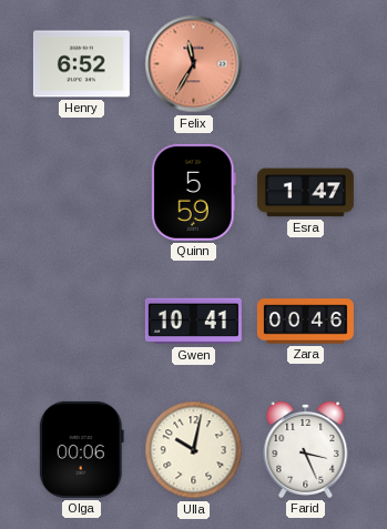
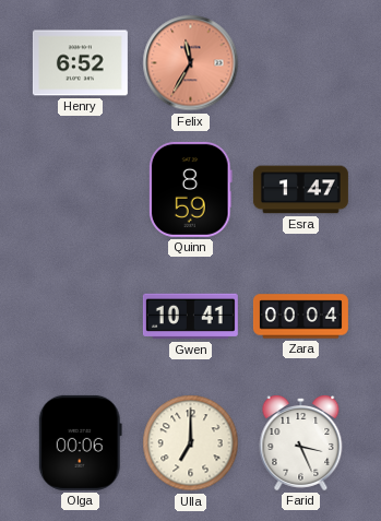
Quinn: 5:59 -> 8:59 (190, 189)
Zara: 00:46 -> 00:04 (300, 317)
Ulla: 10:02 -> 7:00 (191, 443)
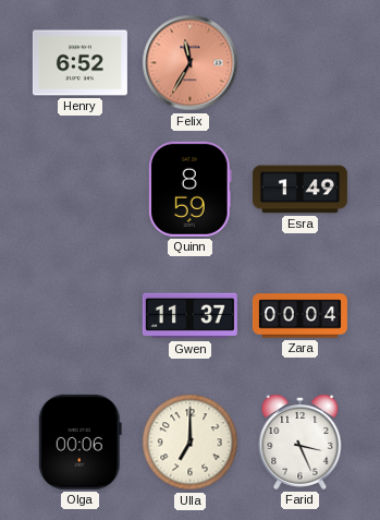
Esra: 1:47 -> 1:49 (299, 190)
Gwen: 10:41 -> 11:37 (189, 316)
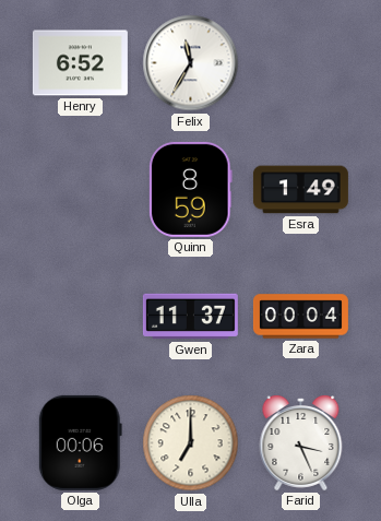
Felix dial: salmon -> white (191, 63)
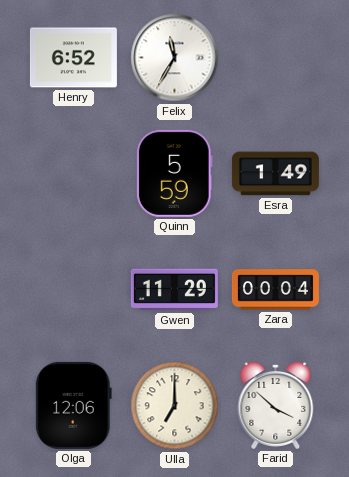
Quinn: 8:59 -> 5:59 (174, 173)
Gwen: 11:37 -> 11:29 (174, 290)
Olga: 00:06 -> 12:06 (73, 405)
Farid: 3:26 -> 3:52 (276, 406)
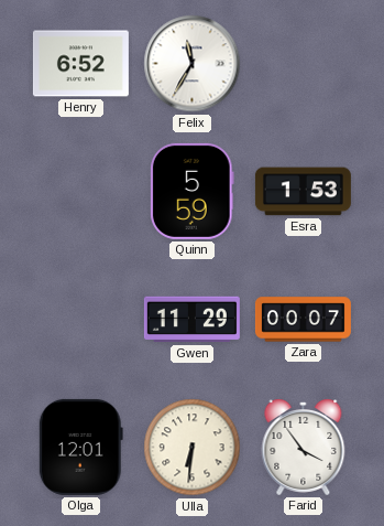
Esra: 1:49 -> 1:53 (303, 192)
Zara: 00:04 -> 00:07 (303, 320)
Olga: 12:06 -> 12:01 (80, 447)
Ulla: 7:00 -> 6:31 (193, 448)
Farid: 3:52 -> 3:54 (304, 448)
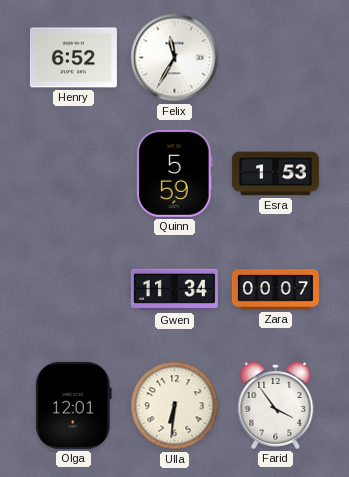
Gwen: 11:29 -> 11:34 (174, 290)
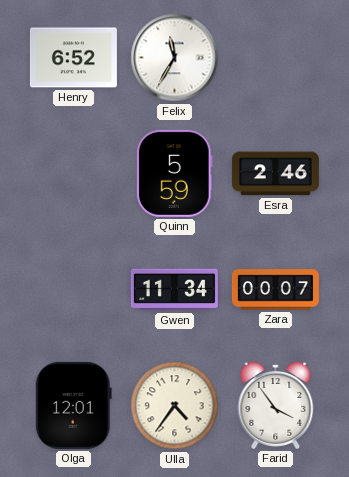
Esra: 1:53 -> 2:46 (275, 174)
Ulla: 6:31 -> 4:36 (175, 406)
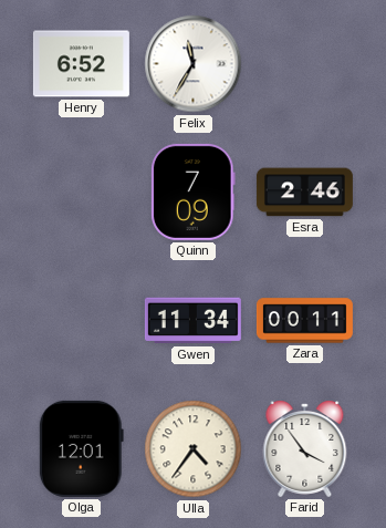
Quinn: 5:59 -> 7:09 (192, 191)
Zara: 00:07 -> 00:11 (304, 321)
